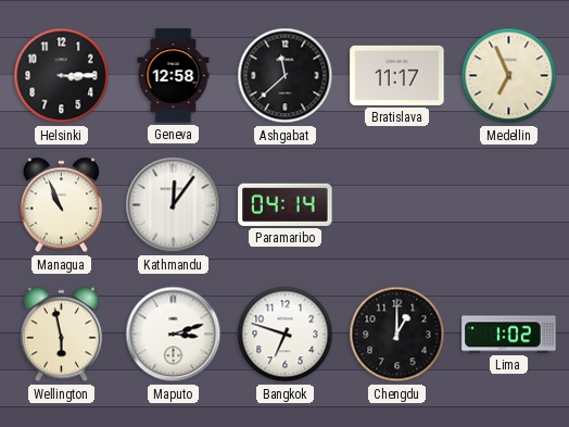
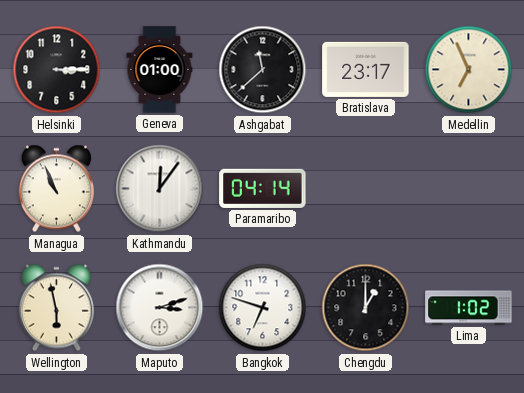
Geneva: 12:58 -> 01:00 (160, 70)
Bratislava: 11:17 -> 23:17 (366, 69)
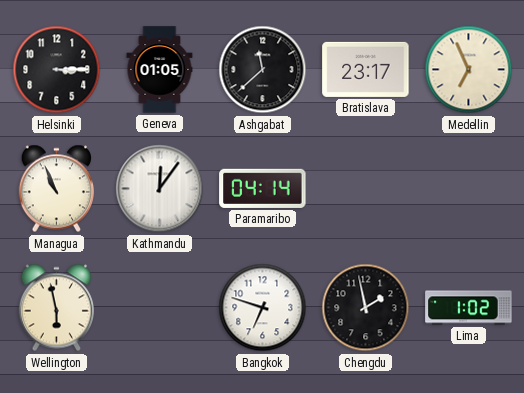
Geneva: 01:00 -> 01:05 (160, 70)
Maputo: 3:12 -> none (160, 308)
Chengdu: 1:00 -> 1:58 (366, 308)
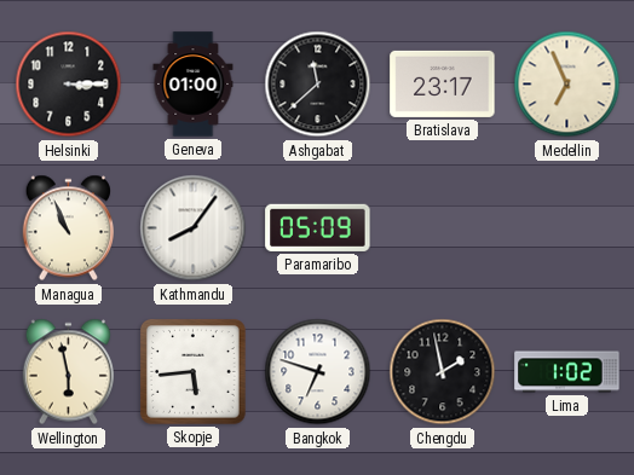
Geneva: 01:05 -> 01:00 (194, 85)
Kathmandu: 12:06 -> 8:06 (194, 228)
Paramaribo: 04:14 -> 05:09 (318, 227)
Skopje: none -> 5:44 (192, 371)
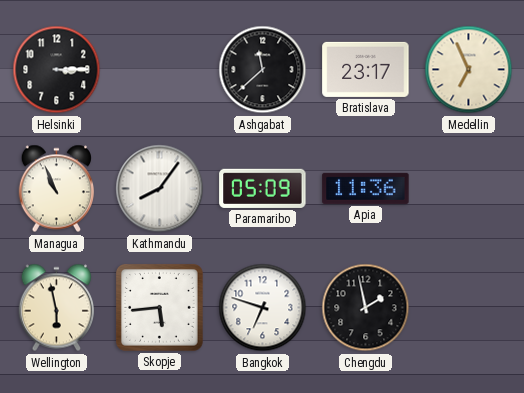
Geneva: 01:00 -> none (194, 85)
Apia: none -> 11:36 (366, 188)
Lima: 1:02 -> none (567, 372)
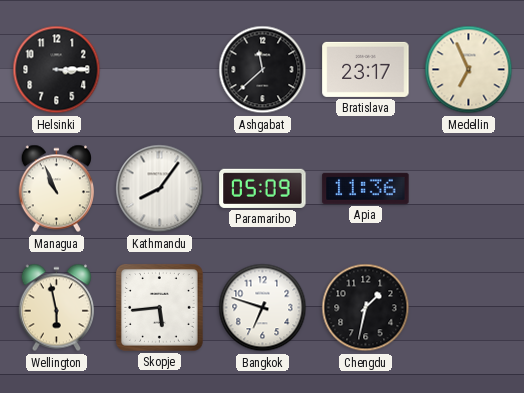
Chengdu: 1:58 -> 1:32 (366, 308)
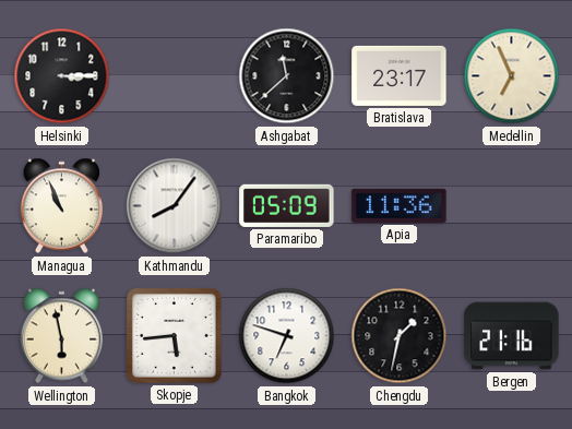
Bergen: none -> 21:16 (512, 336)
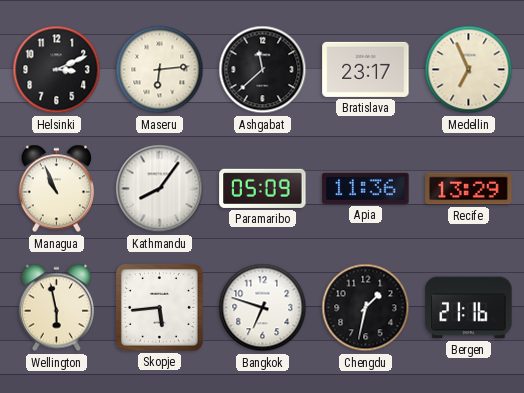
Helsinki: 3:15 -> 3:11 (57, 70)
Maseru: none -> 6:14 (160, 70)
Recife: none -> 13:29 (469, 189)
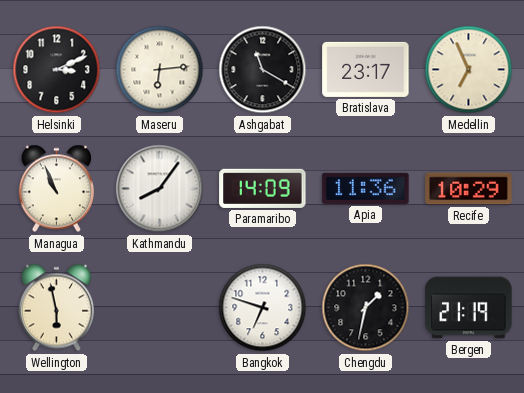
Ashgabat: 11:38 -> 11:20 (263, 70)
Paramaribo: 05:09 -> 14:09 (263, 188)
Recife: 13:29 -> 10:29 (469, 189)
Skopje: 5:44 -> none (159, 307)
Bergen: 21:16 -> 21:19 (469, 308)
